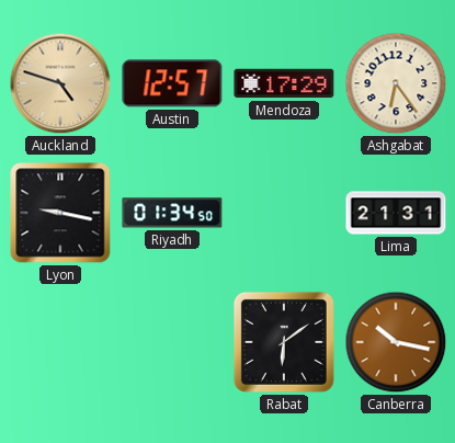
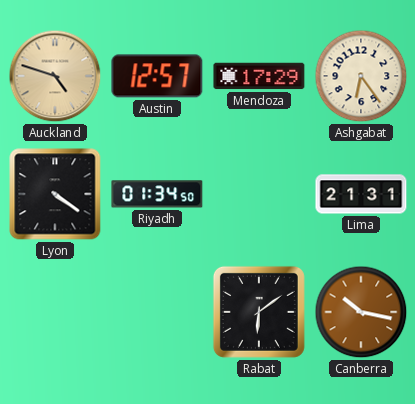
Lyon: 9:17 -> 4:21 (55, 194)
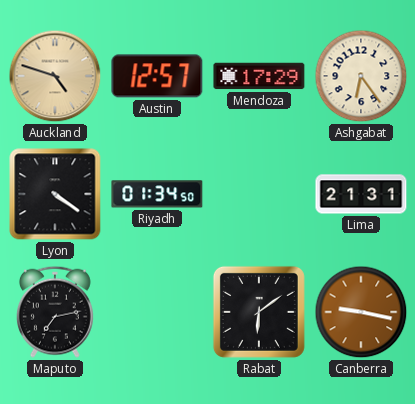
Maputo: none -> 7:13 (55, 312)
Canberra: 10:17 -> 9:17 (361, 312)
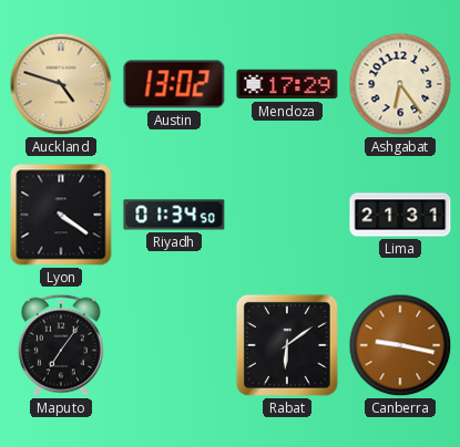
Austin: 12:57 -> 13:02 (174, 84)
Maputo: 7:13 -> 7:06 (61, 345)
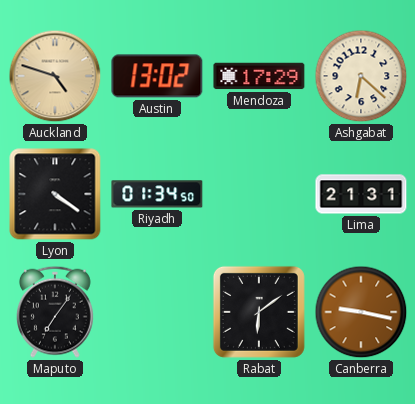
Ashgabat: 6:24 -> 6:22 (361, 76)
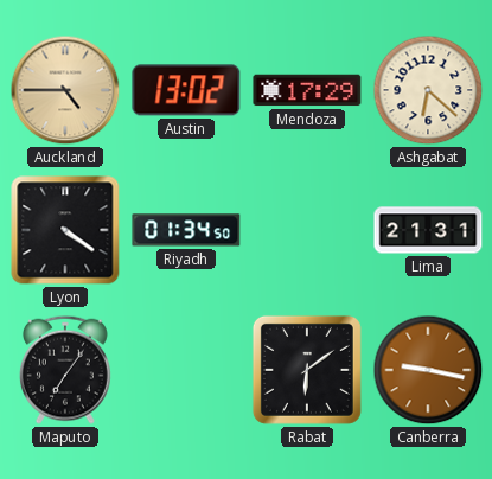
Auckland: 4:48 -> 4:45 (65, 90)
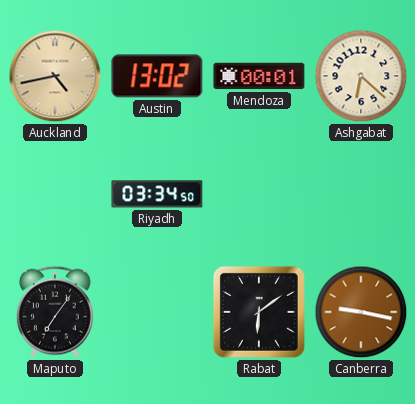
Auckland: 4:45 -> 4:43 (55, 76)
Mendoza: 17:29 -> 00:01 (259, 76)
Lyon: 4:21 -> none (65, 230)
Riyadh: 01:34 -> 03:34 (157, 194)
Lima: 21:31 -> none (428, 230)
